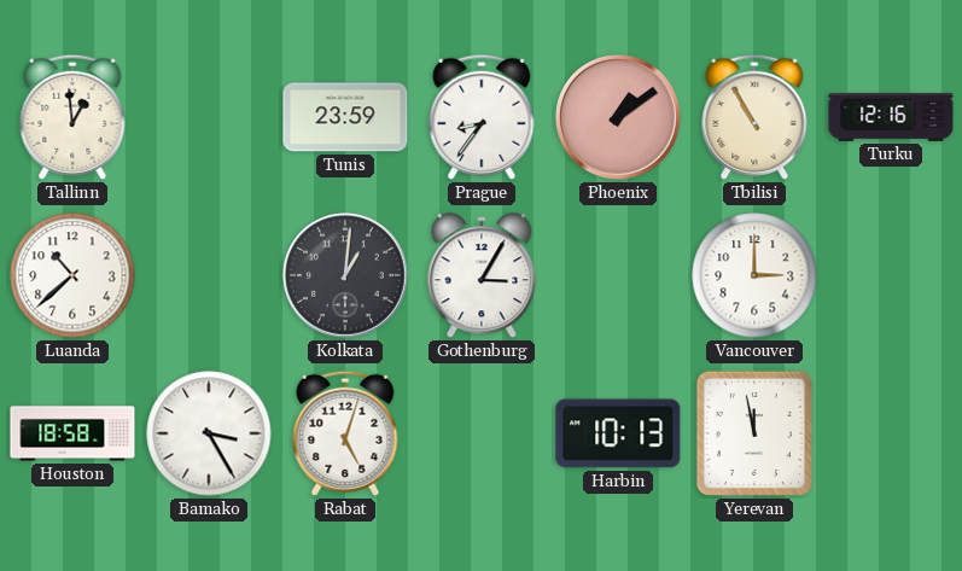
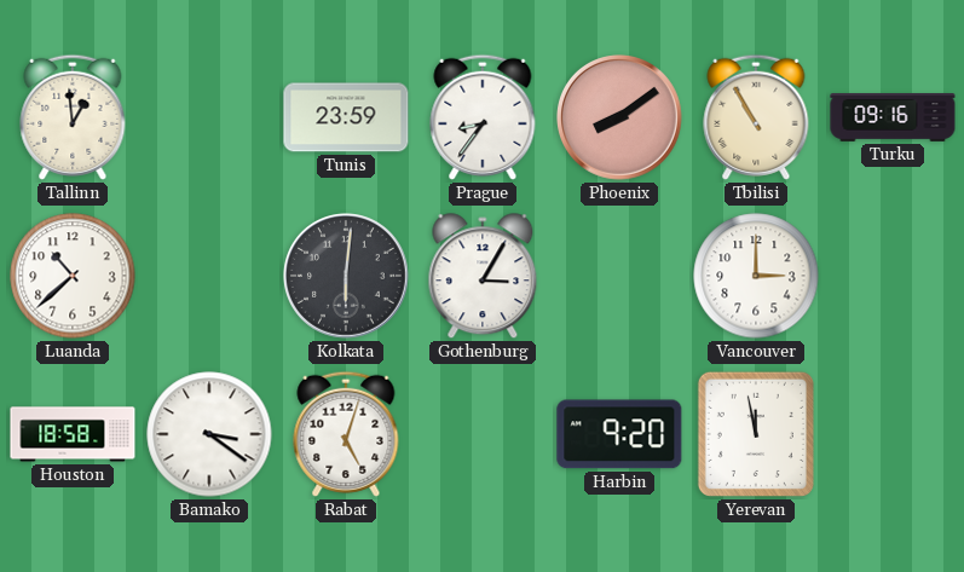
Phoenix: 1:09 -> 8:09 (620, 119)
Turku: 12:16 -> 09:16 (893, 119)
Kolkata: 1:01 -> 6:01 (347, 277)
Bamako: 3:25 -> 3:21 (209, 434)
Harbin: 10:13 -> 9:20 (619, 434)
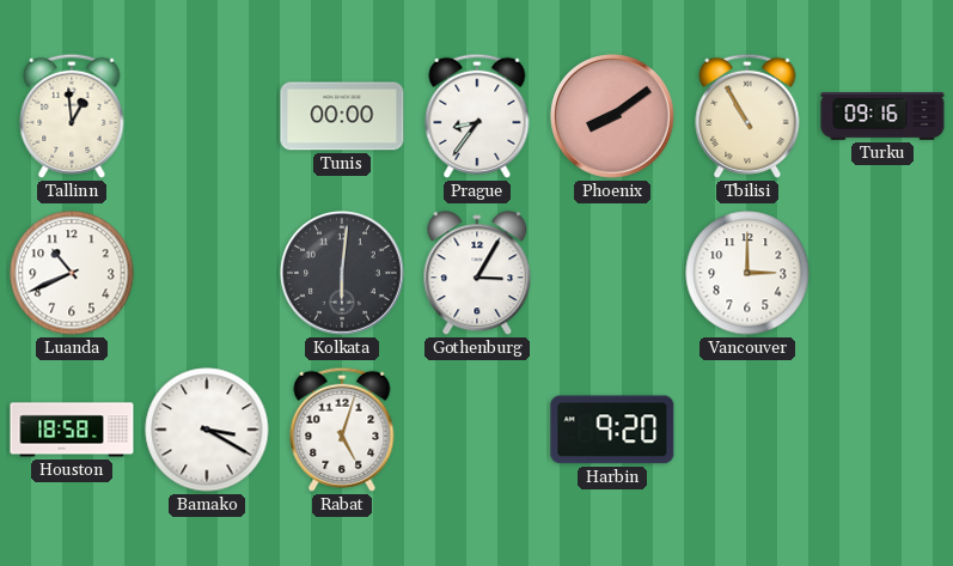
Tunis: 23:59 -> 00:00 (342, 116)
Luanda: 10:38 -> 10:41 (72, 273)
Bamako: 3:21 -> 3:20 (207, 430)
Yerevan: 11:58 -> none (756, 434)
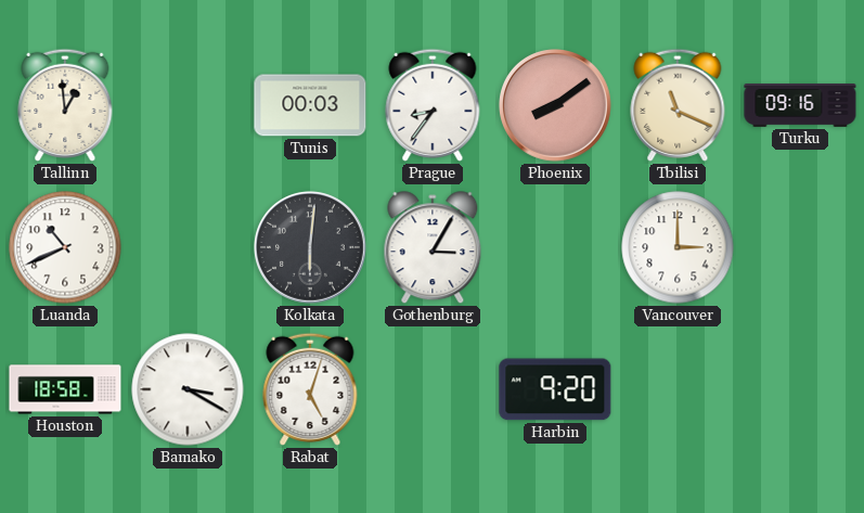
Tunis: 00:00 -> 00:03 (310, 105)
Tbilisi: 10:55 -> 11:19 (678, 105)
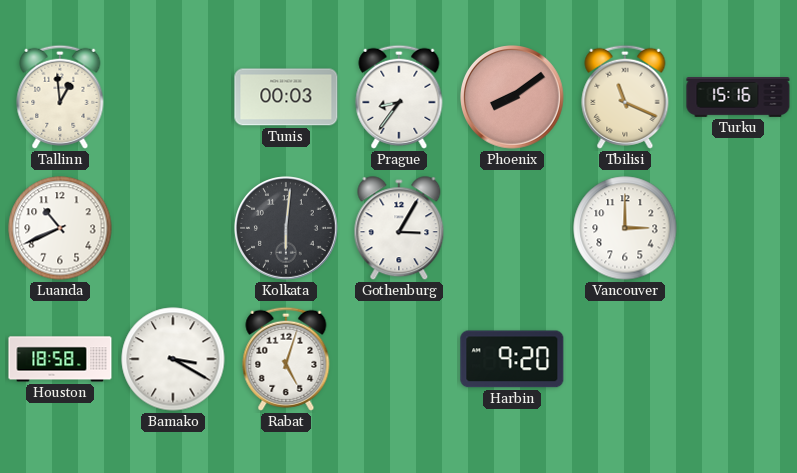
Turku: 09:16 -> 15:16 (738, 98)
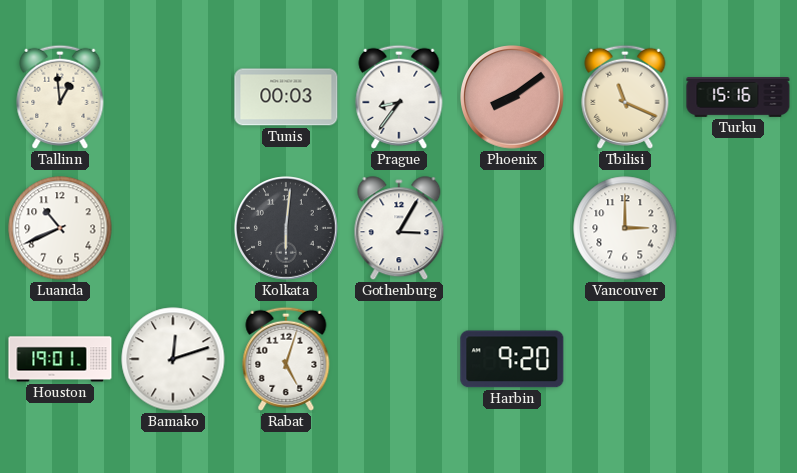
Houston: 18:58 -> 19:01 (60, 359)
Bamako: 3:20 -> 12:12 (173, 359)
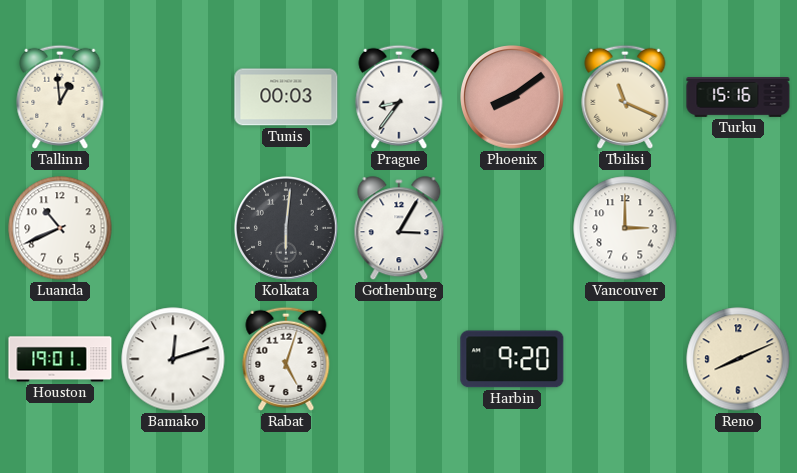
Reno: none -> 8:11 (738, 359)
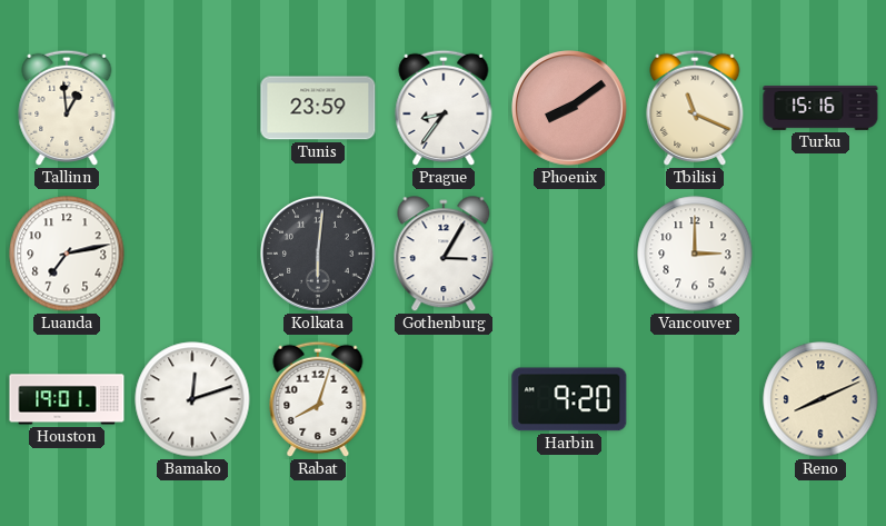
Tunis: 00:03 -> 23:59 (318, 108)
Luanda: 10:41 -> 7:13 (67, 254)
Rabat: 5:03 -> 8:03 (318, 399)
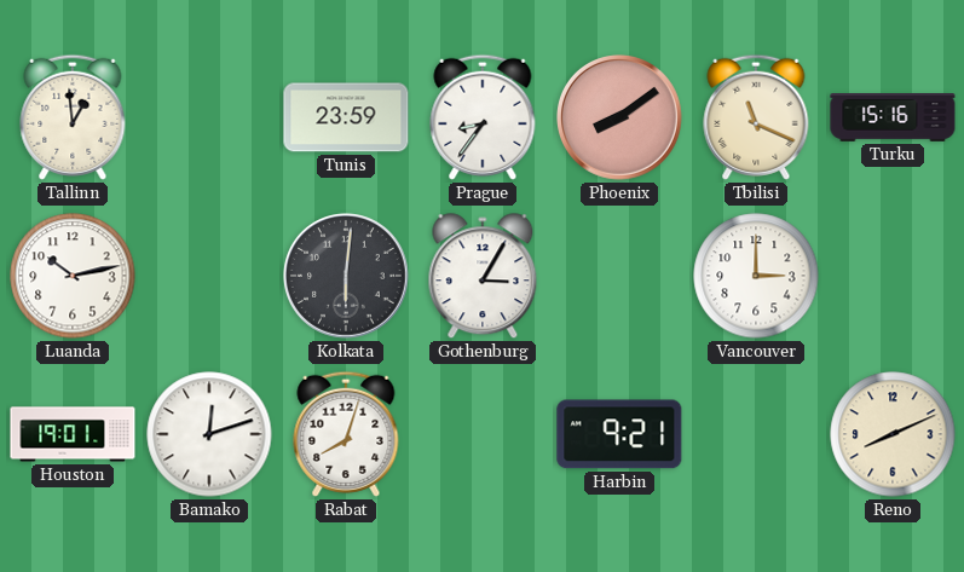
Luanda: 7:13 -> 10:13 (73, 276)
Harbin: 9:20 -> 9:21 (619, 434)
